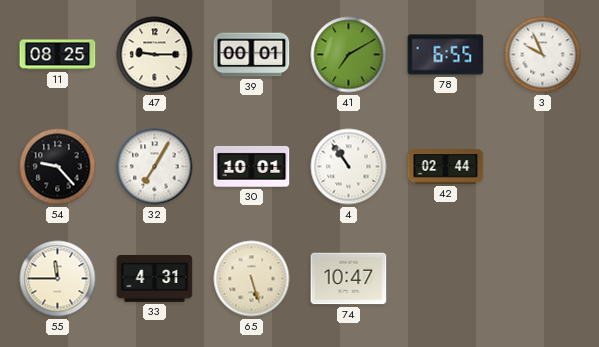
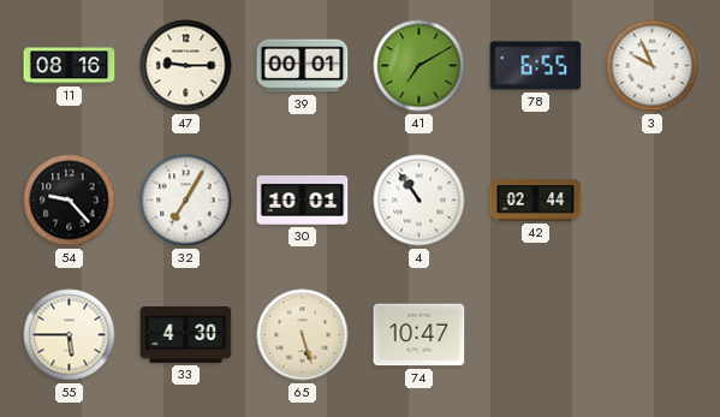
11: 08:25 -> 08:16 (70, 66)
55: 11:45 -> 5:45 (70, 335)
33: 4:31 -> 4:30 (186, 334)
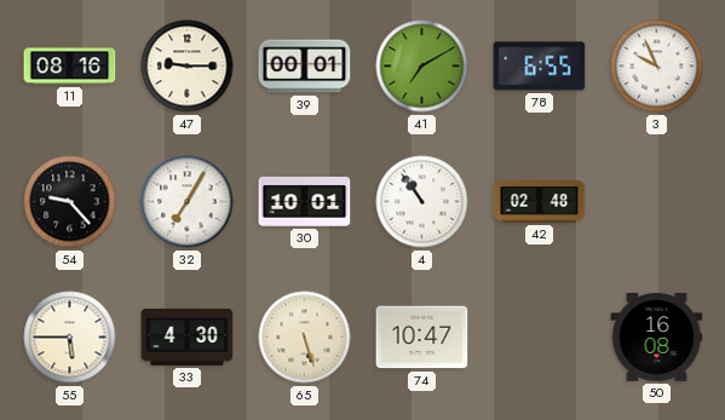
42: 02:44 -> 02:48 (540, 202)
50: none -> 16:08 (657, 338)
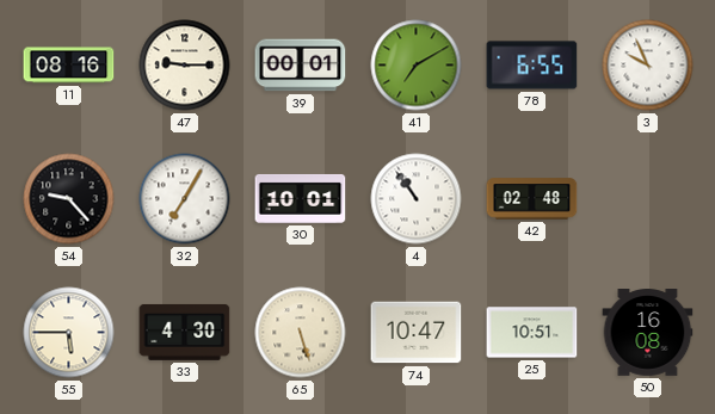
25: none -> 10:51 (532, 333)
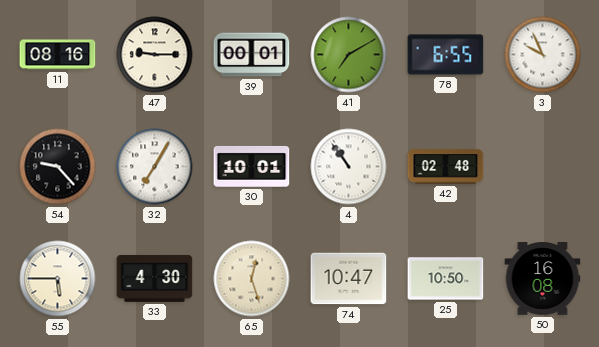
65: 5:27 -> 12:27 (252, 279)
25: 10:51 -> 10:50 (446, 279)
